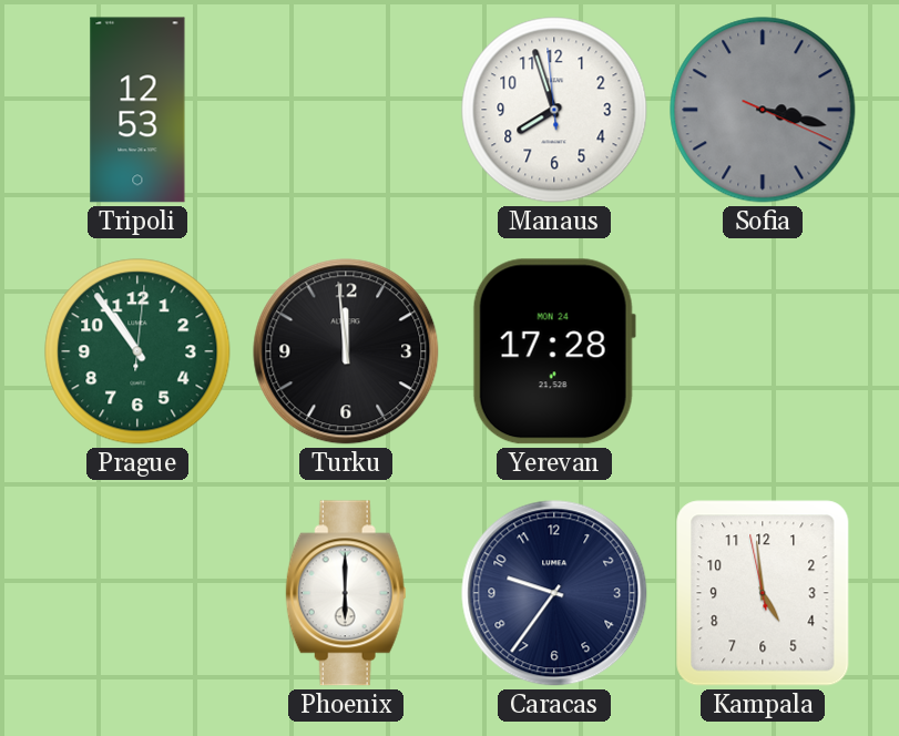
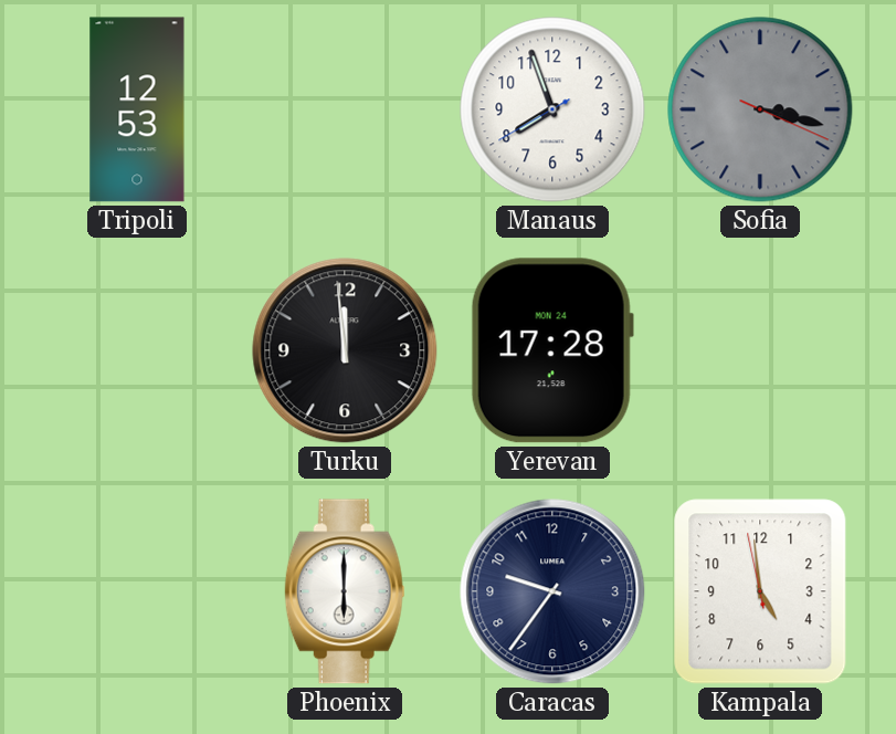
Manaus: 7:56:59 -> 7:56:40 (552, 109)
Prague: 10:54 -> none (137, 351)
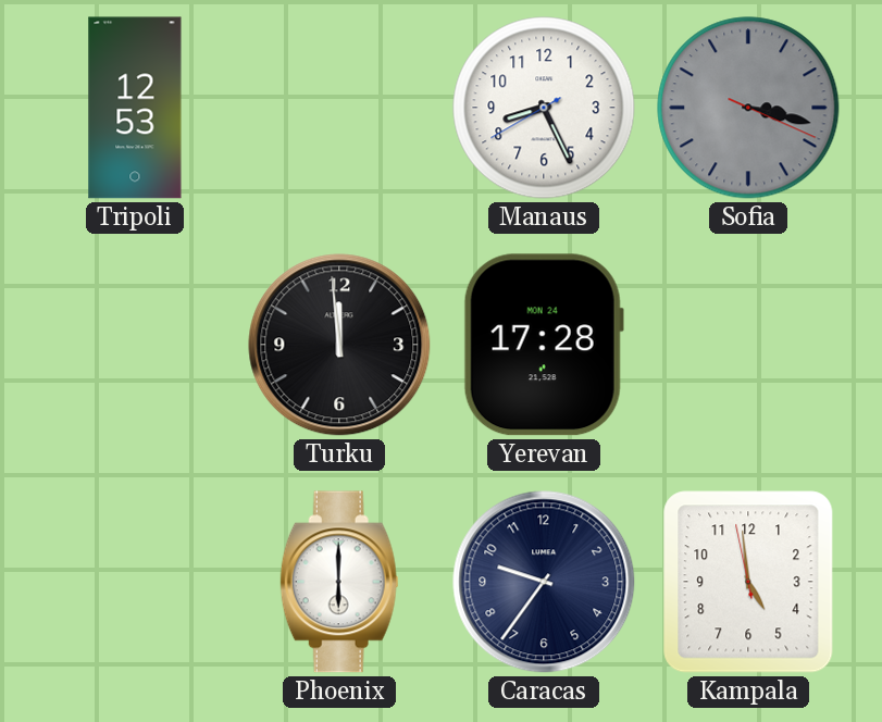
Manaus: 7:56 -> 8:25 (544, 108)
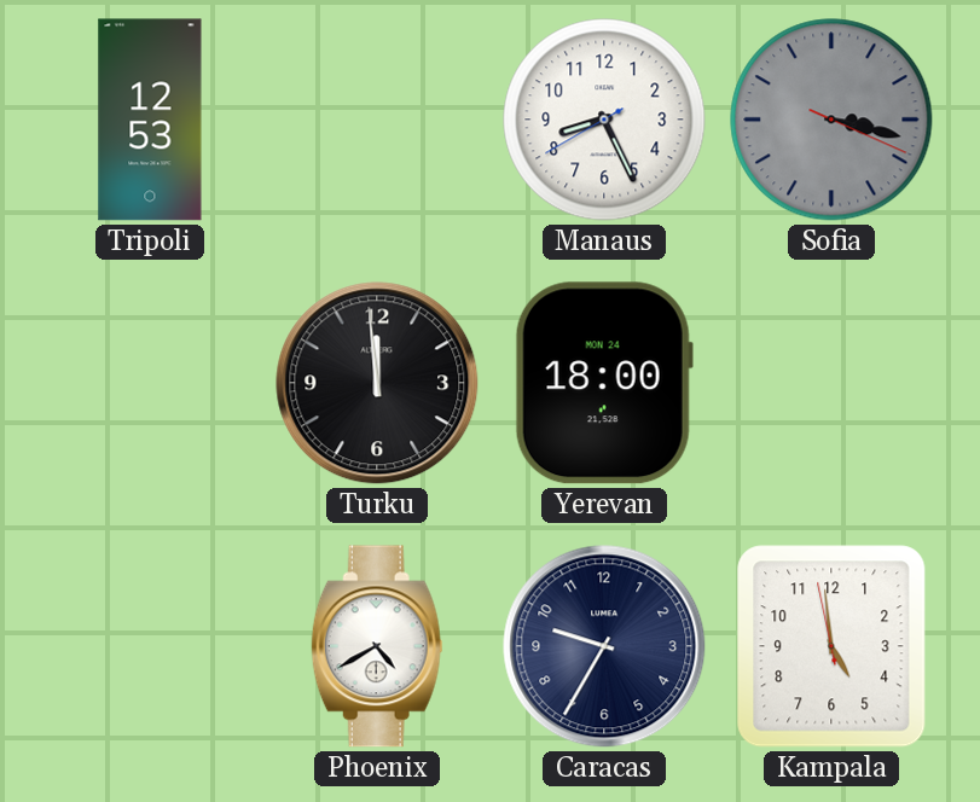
Yerevan: 17:28 -> 18:00 (604, 383)
Phoenix: 6:00 -> 4:40 (377, 646)
Caracas: 9:36 -> 9:35 (604, 646)
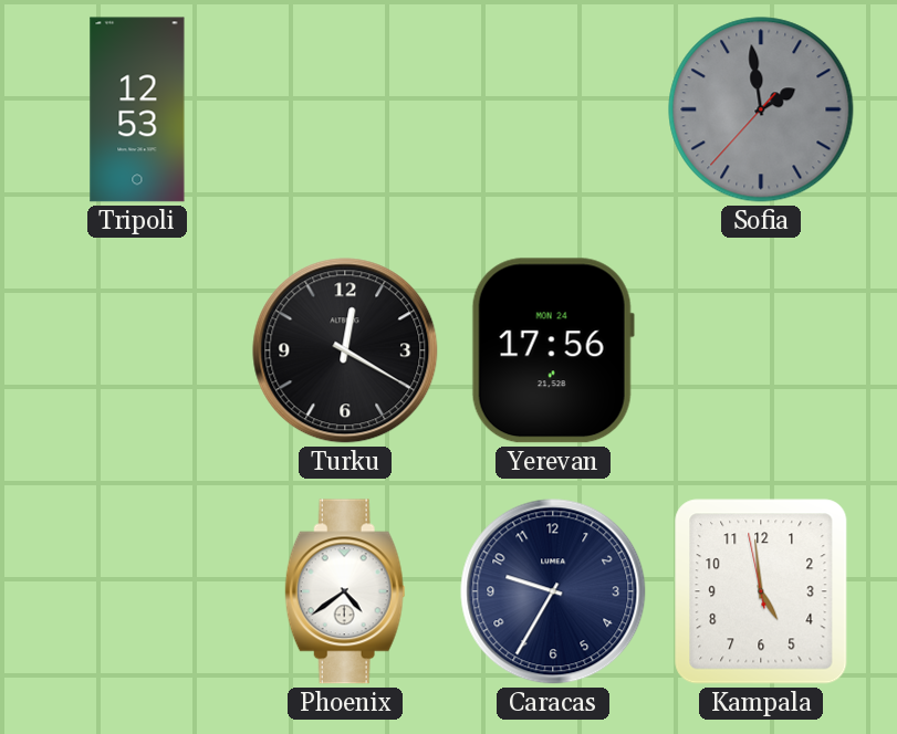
Manaus: 8:25 -> none (604, 120)
Sofia: 3:17 -> 1:58 (761, 109)
Turku: 11:59 -> 12:20 (345, 350)
Yerevan: 18:00 -> 17:56 (553, 350)
Phoenix: 4:40 -> 4:39 (345, 591)
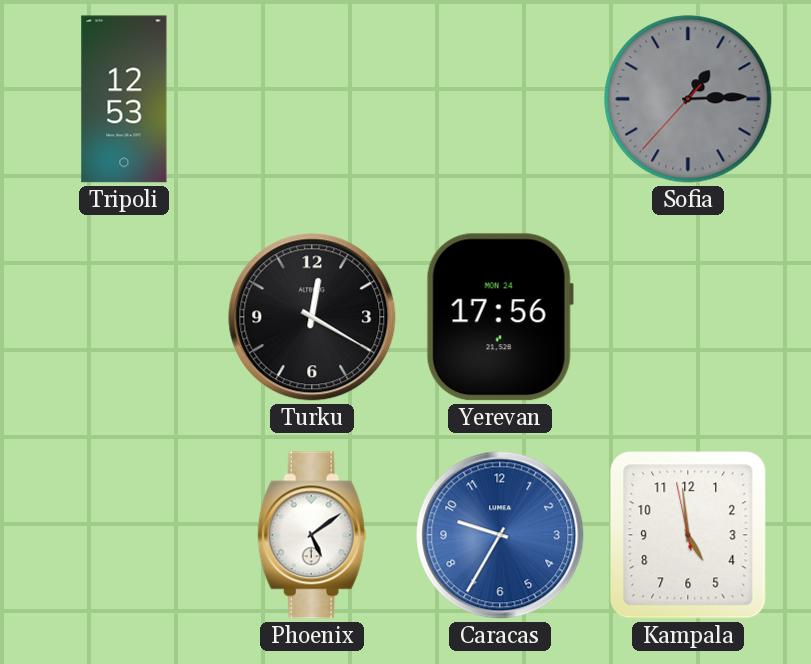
Sofia: 1:58 -> 1:14 (688, 99)
Phoenix: 4:39 -> 5:09 (312, 535)
Caracas dial: navy -> blue (500, 535)
